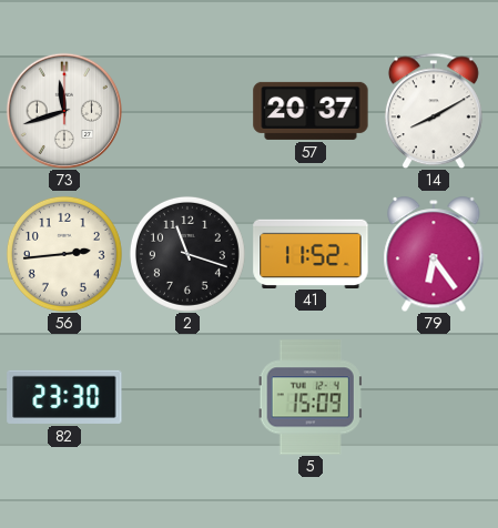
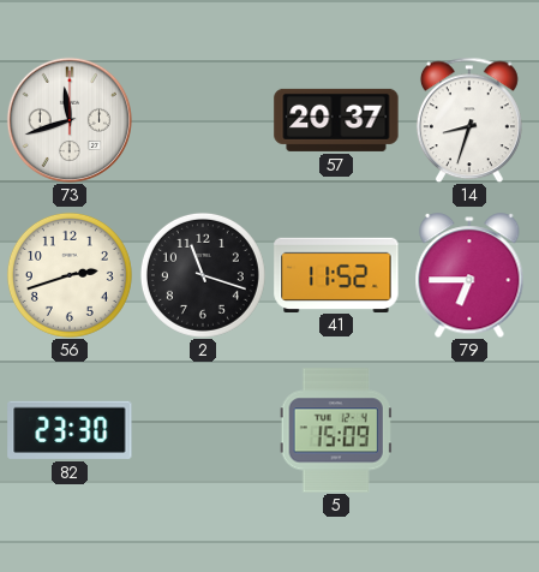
14: 8:10 -> 8:33 (469, 120)
56: 2:44 -> 2:42 (70, 275)
79: 6:24 -> 6:45 (469, 275)
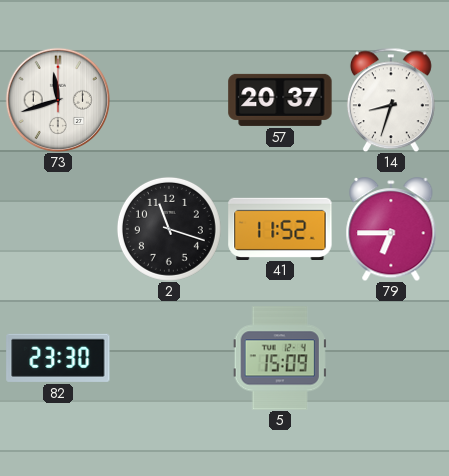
56: 2:42 -> none (70, 275)
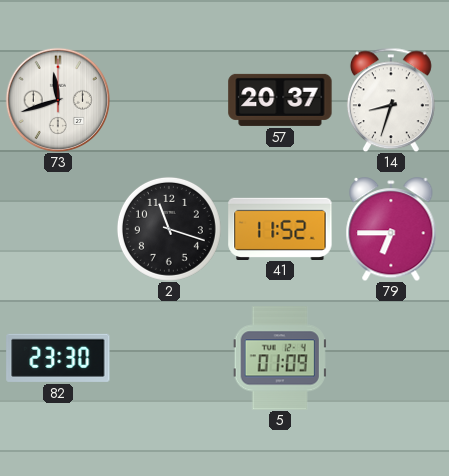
5: 15:09 -> 01:09 (280, 358)
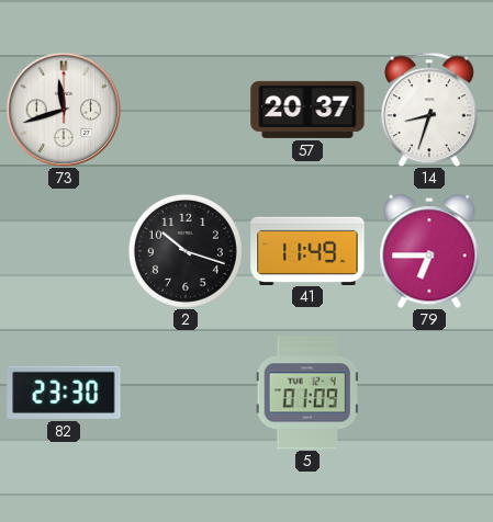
2: 11:18 -> 10:18 (186, 251)
41: 11:52 -> 11:49 (307, 250)
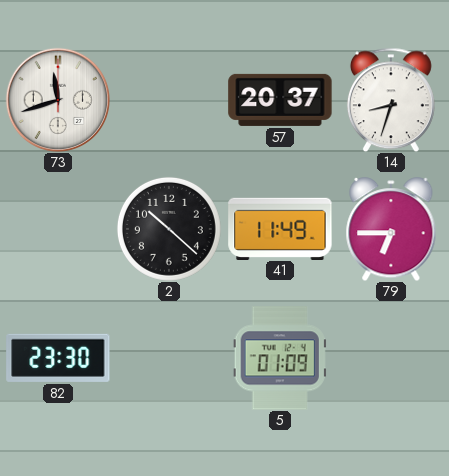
2: 10:18 -> 10:22 (169, 229)
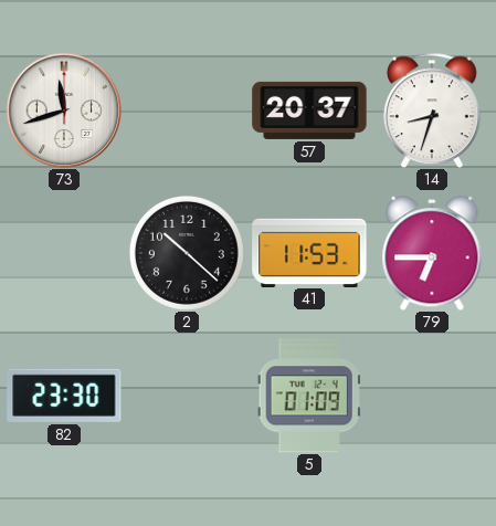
41: 11:49 -> 11:53 (309, 252)
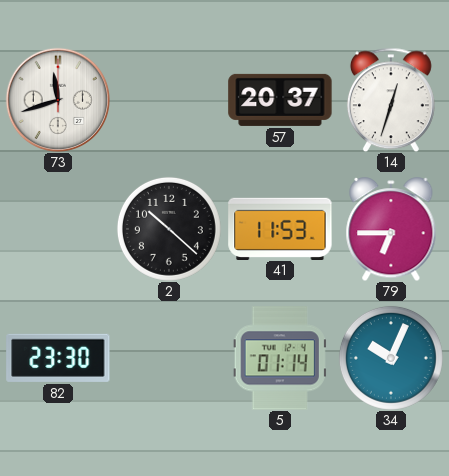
14: 8:33 -> 12:33 (391, 100)
5: 01:09 -> 01:14 (280, 358)
34: none -> 10:04 (391, 358)
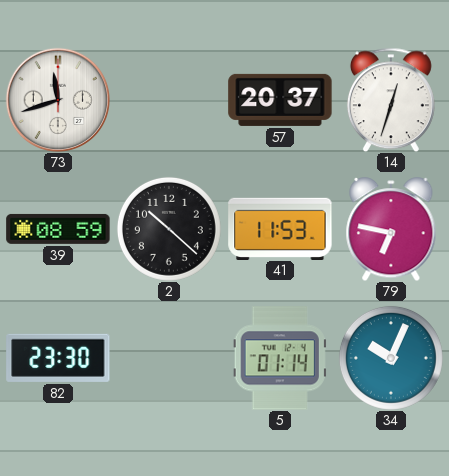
39: none -> 08:59 (58, 229)
79: 6:45 -> 6:47 (391, 229)
